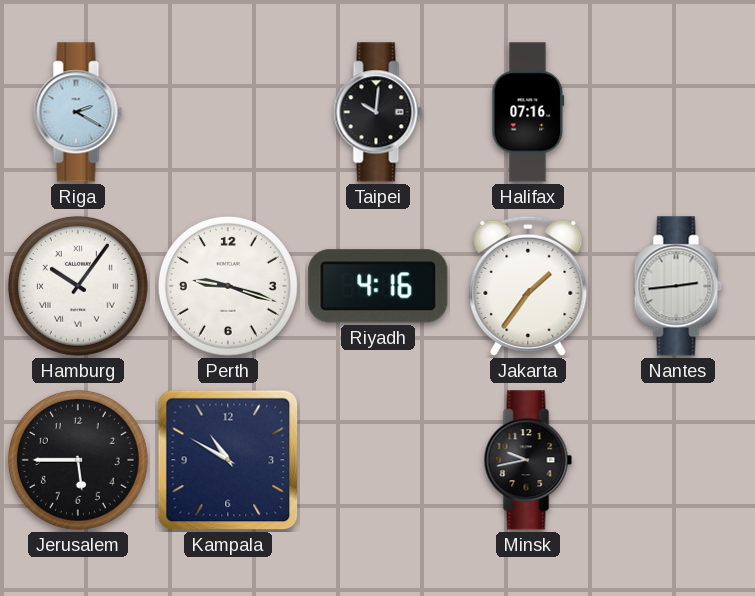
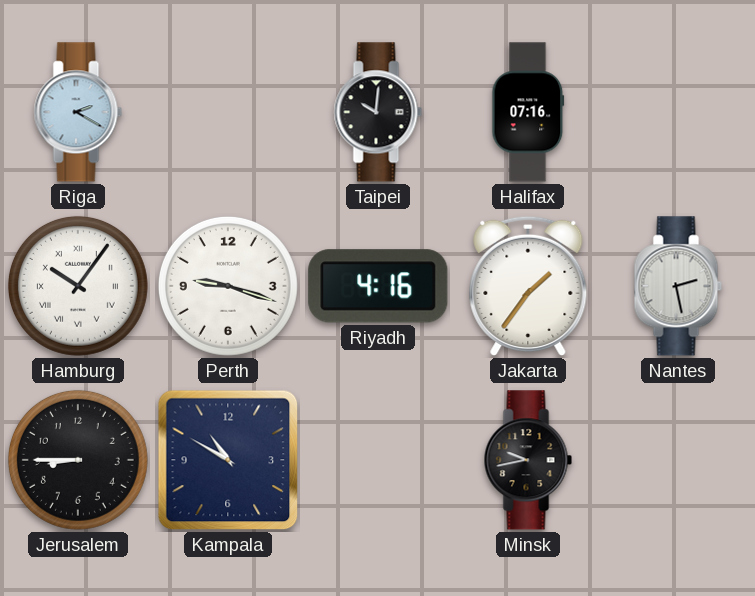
Nantes: 2:44 -> 2:28 (678, 286)
Jerusalem: 5:45 -> 8:45 (78, 460)
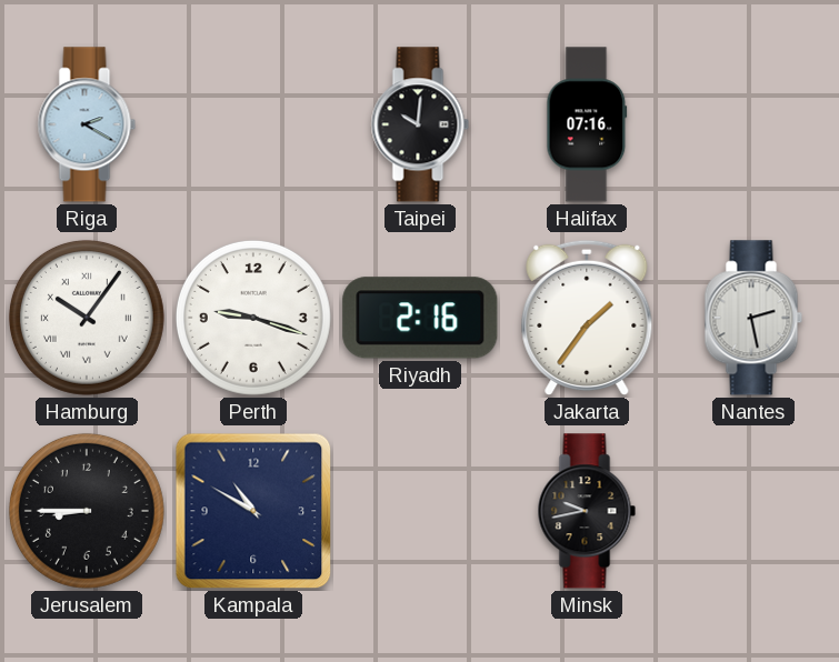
Riyadh: 4:16 -> 2:16 (420, 318)
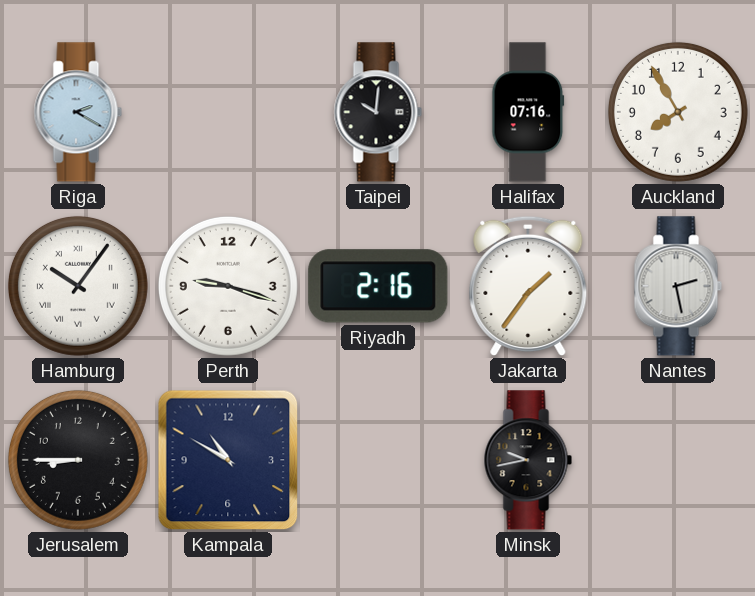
Auckland: none -> 7:55 (678, 112)
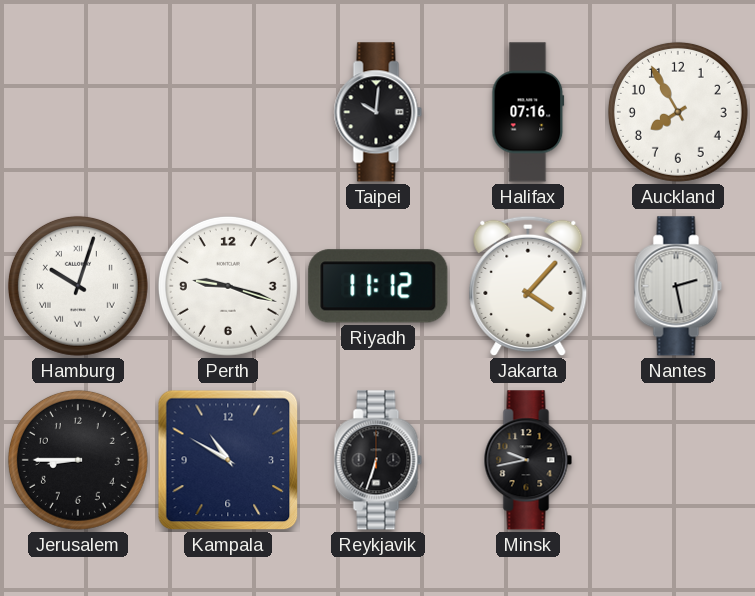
Riga: 2:20 -> none (78, 112)
Hamburg: 10:06 -> 10:03 (78, 286)
Riyadh: 2:16 -> 11:12 (378, 286)
Jakarta: 1:36 -> 4:07 (528, 286)
Reykjavik: none -> 6:33 (378, 460)
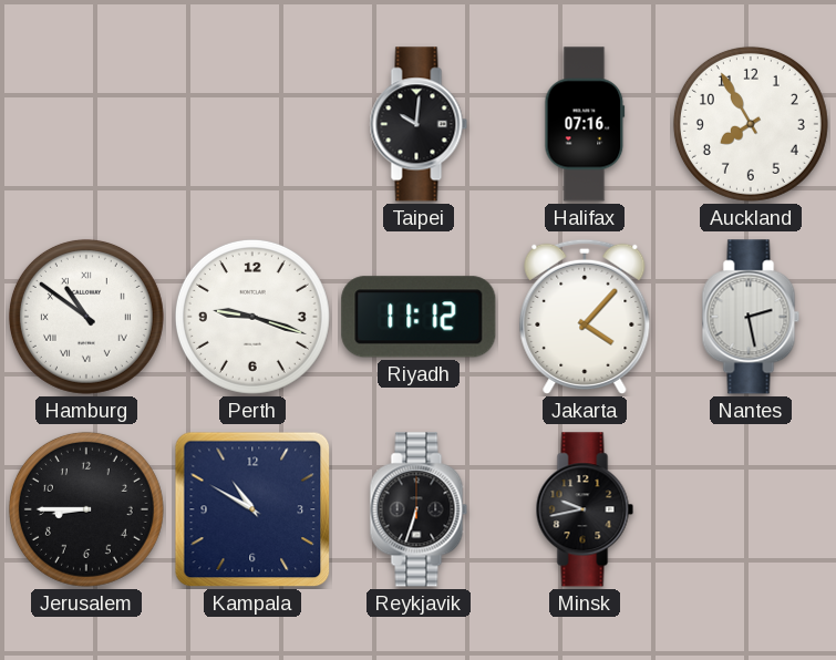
Hamburg: 10:03 -> 10:51 (86, 317)
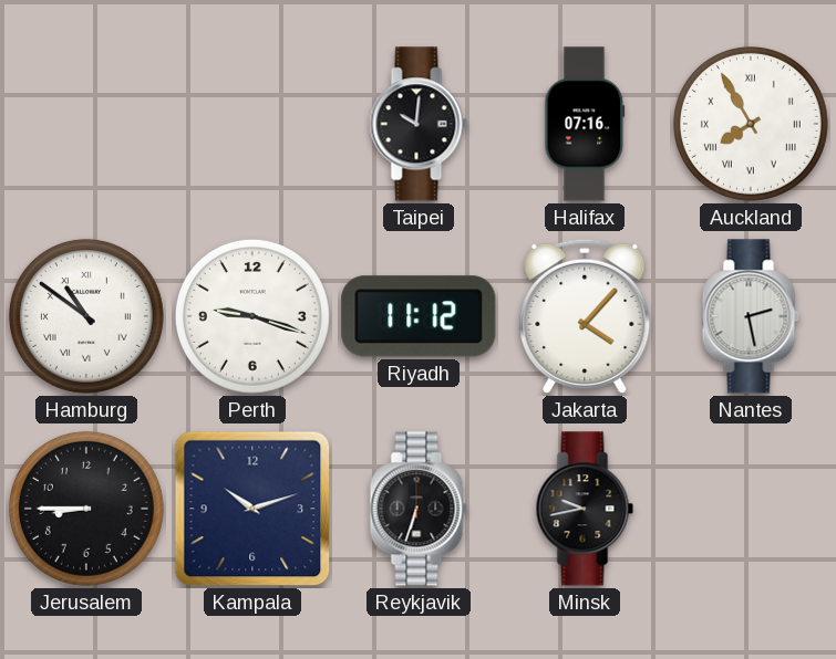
Auckland numerals: Arabic -> Roman (751, 124)
Kampala: 10:50 -> 10:12 (252, 509)
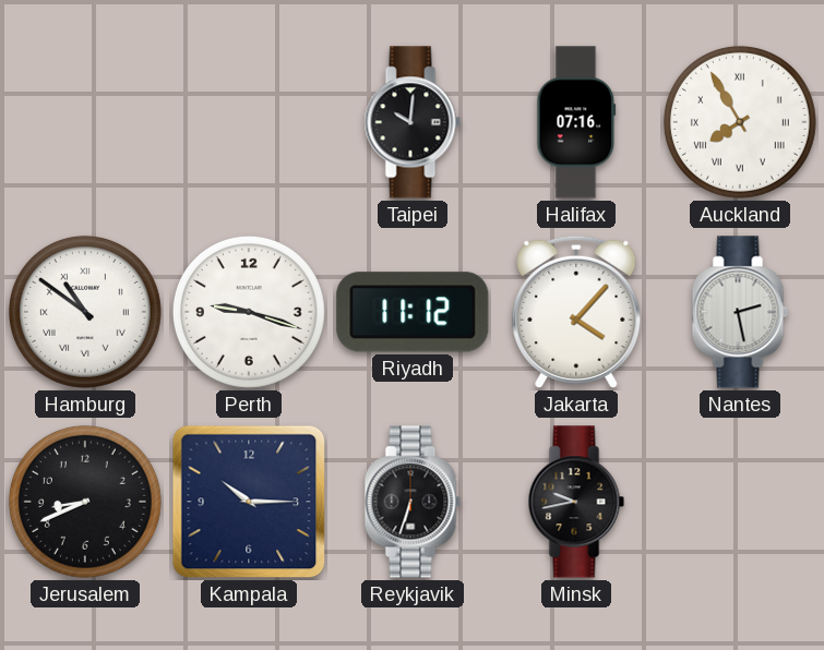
Jerusalem: 8:45 -> 8:41 (85, 502)
Kampala: 10:12 -> 10:15 (249, 502)
